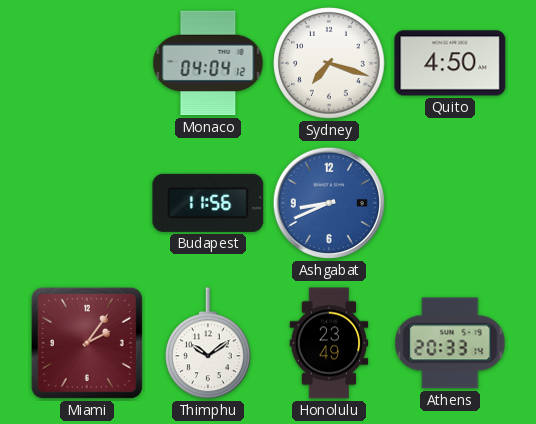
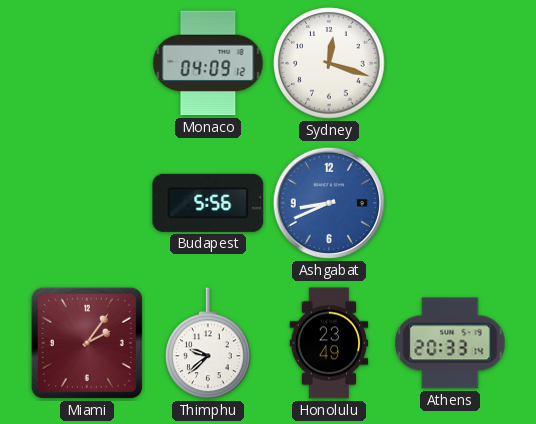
Monaco: 04:04 -> 04:09 (208, 63)
Sydney: 7:18 -> 12:18 (329, 63)
Quito: 4:50 -> none (450, 63)
Budapest: 11:56 -> 5:56 (208, 203)
Thimphu: 10:09 -> 9:38 (209, 344)
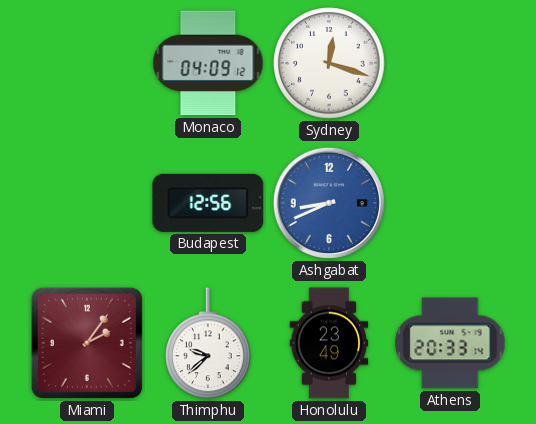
Budapest: 5:56 -> 12:56 (208, 203)
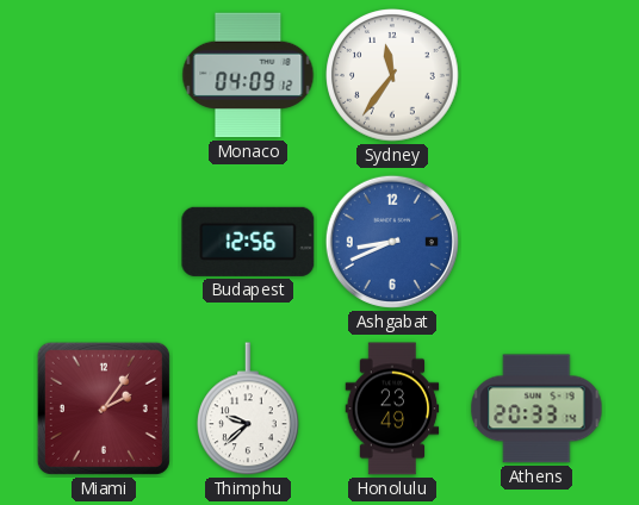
Sydney: 12:18 -> 11:36 (392, 75)
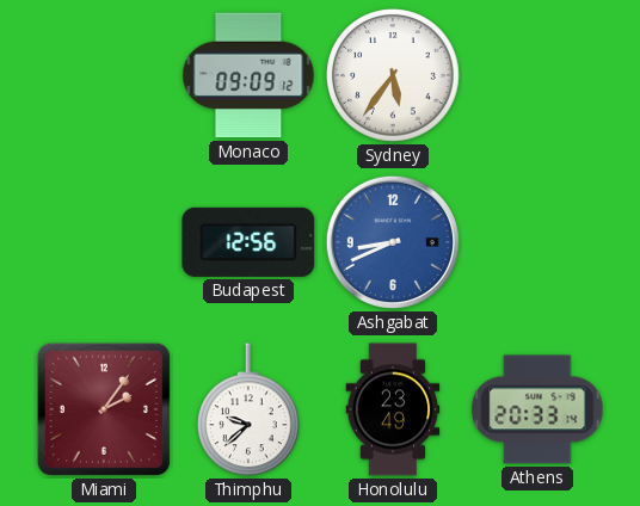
Monaco: 04:09 -> 09:09 (248, 75)
Sydney: 11:36 -> 5:36 (393, 75)
